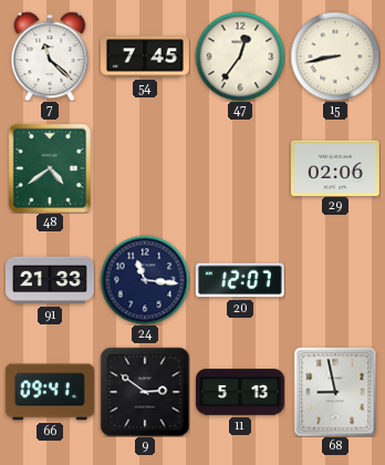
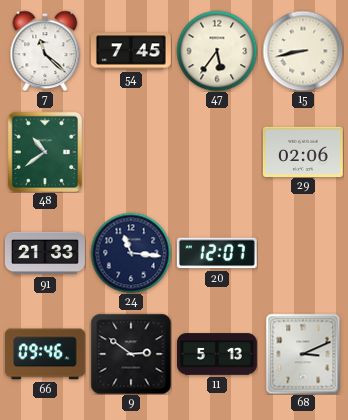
47: 12:36 -> 5:36 (217, 51)
48: 4:39 -> 10:39 (44, 151)
66: 09:41 -> 09:46 (45, 354)
68: 8:58 -> 3:11 (303, 354)
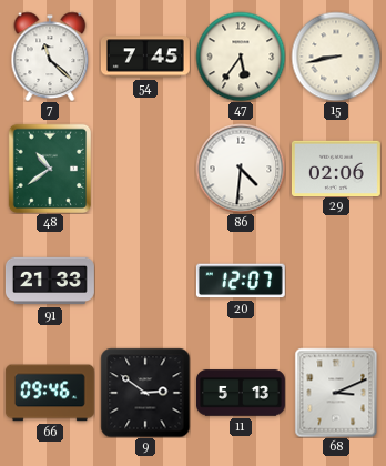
86: none -> 4:31 (241, 169)
24: 11:16 -> none (131, 253)
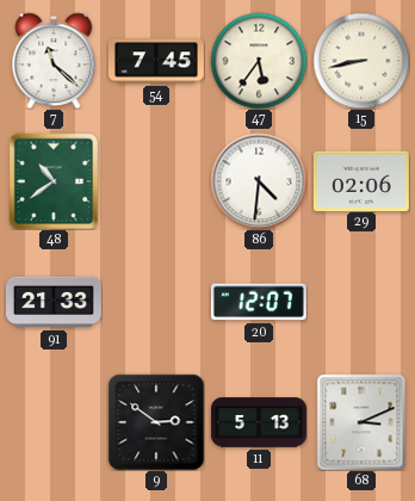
66: 09:46 -> none (50, 393)
